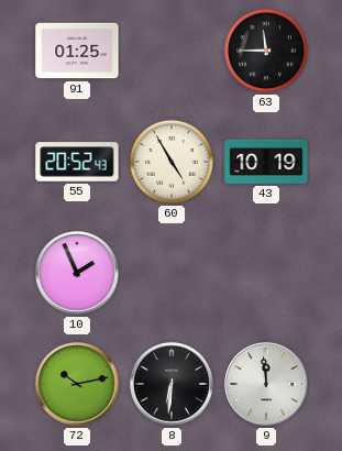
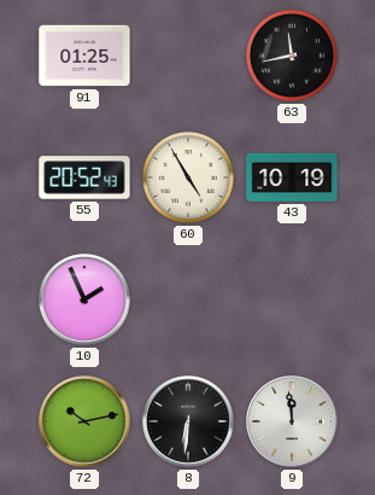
63: 11:45 -> 11:43 (292, 56)
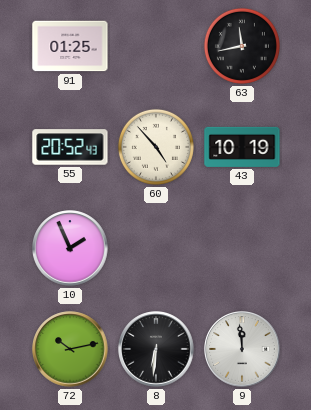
60: 4:55 -> 4:53 (156, 147)
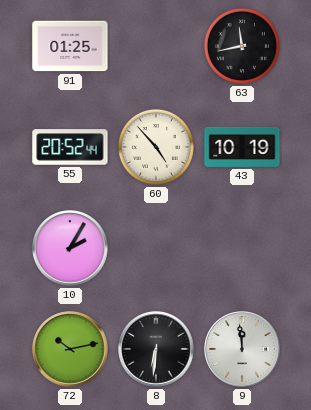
55: 20:52:43 -> 20:52:44 (70, 147)
10: 1:56 -> 2:05 (70, 248)
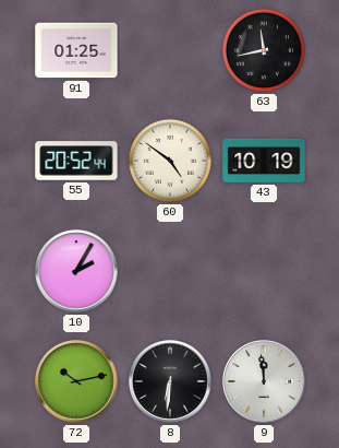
60: 4:53 -> 4:51 (170, 161)
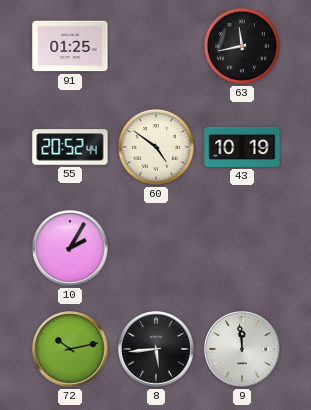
8: 6:31 -> 5:44 (156, 349)
